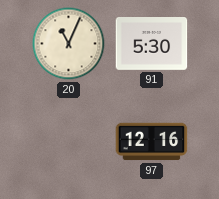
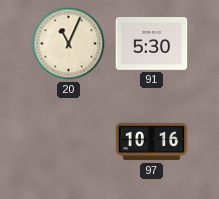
97: 12:16 -> 10:16 (152, 142)
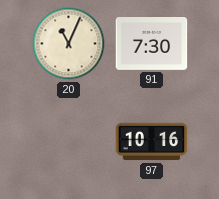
91: 5:30 -> 7:30 (152, 44)
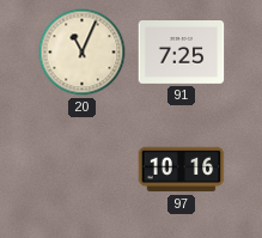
91: 7:30 -> 7:25 (182, 53)
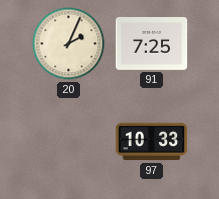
20: 11:04 -> 2:04 (69, 44)
97: 10:16 -> 10:33 (152, 142)
